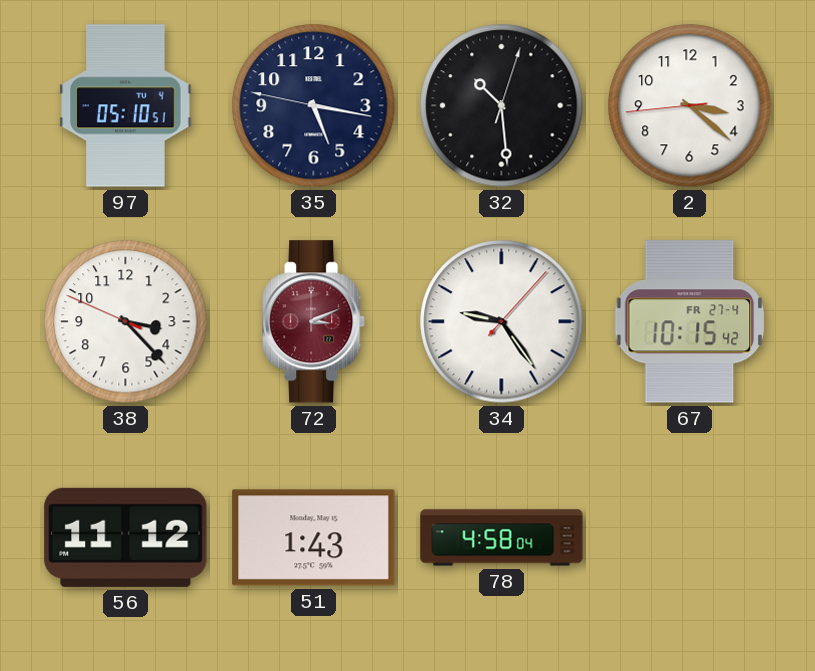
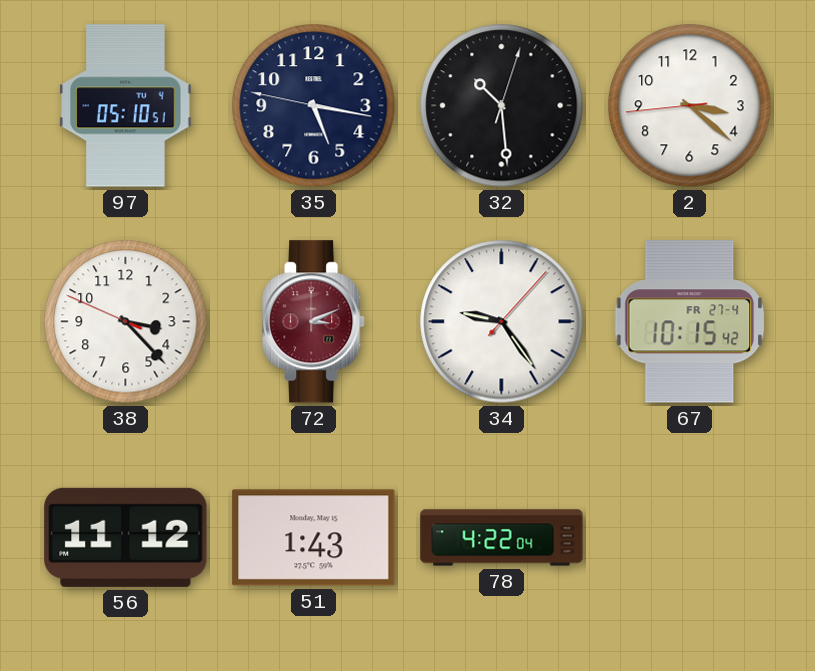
78: 4:58 -> 4:22 (502, 538)
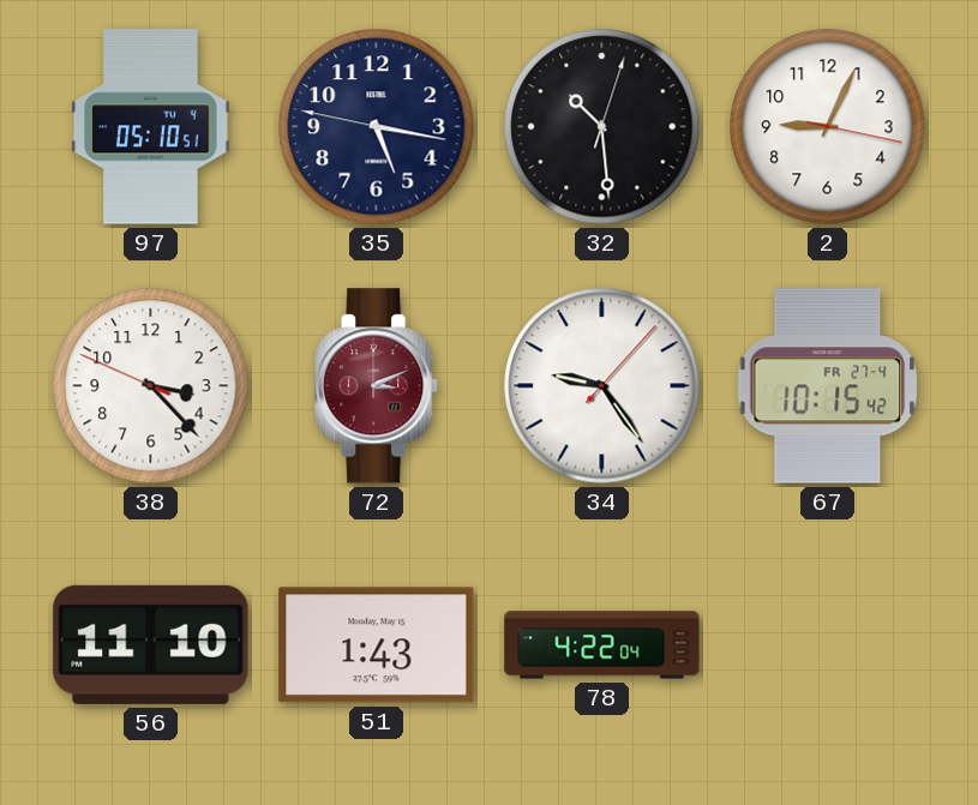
2: 3:21 -> 9:04 (828, 127)
56: 11:12 -> 11:10 (151, 644)
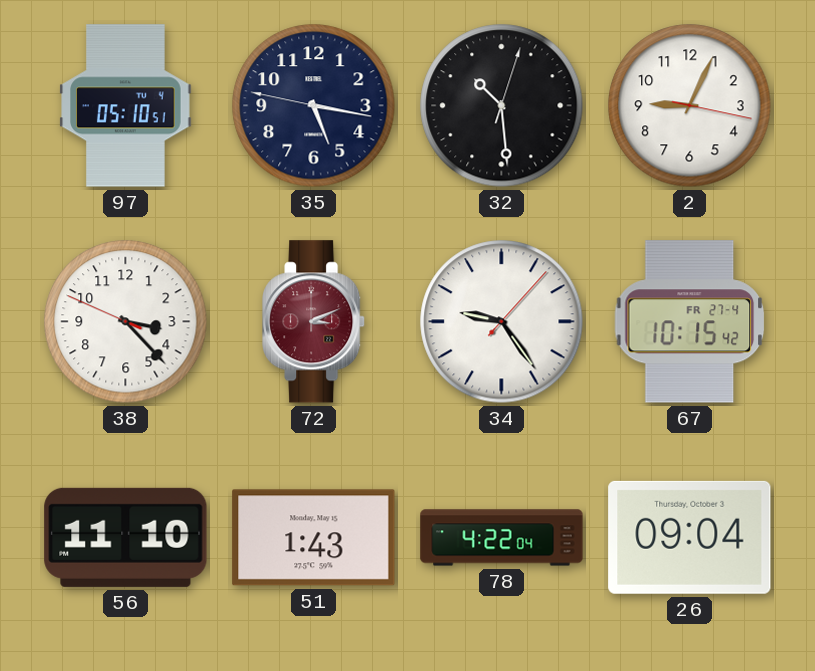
26: none -> 09:04 (690, 537)
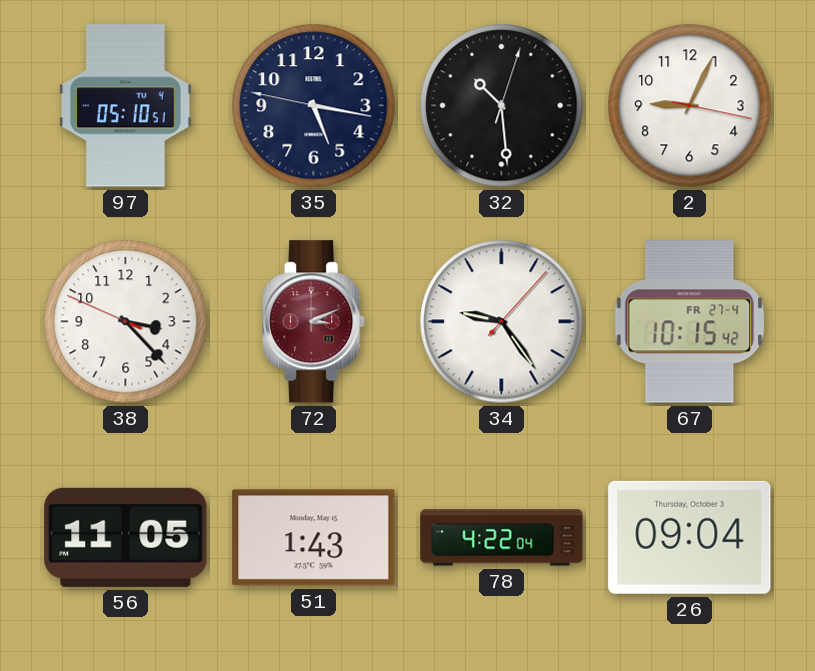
56: 11:10 -> 11:05 (126, 537)
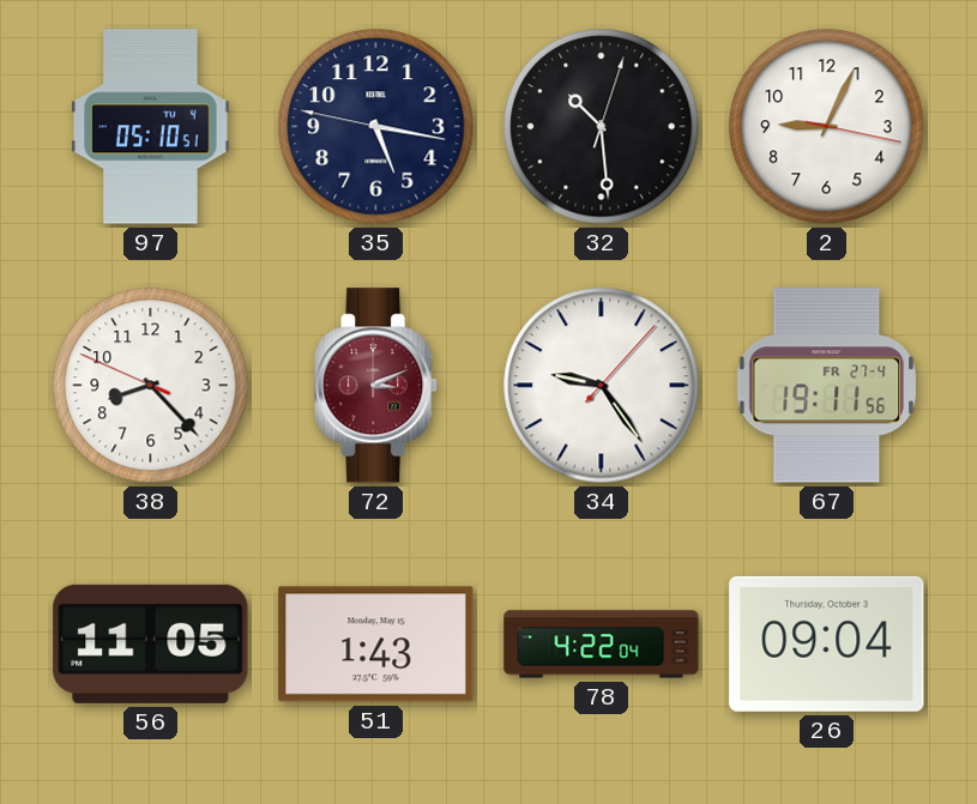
38: 3:22 -> 8:22 (151, 386)
67: 10:15 -> 19:11 (827, 386)
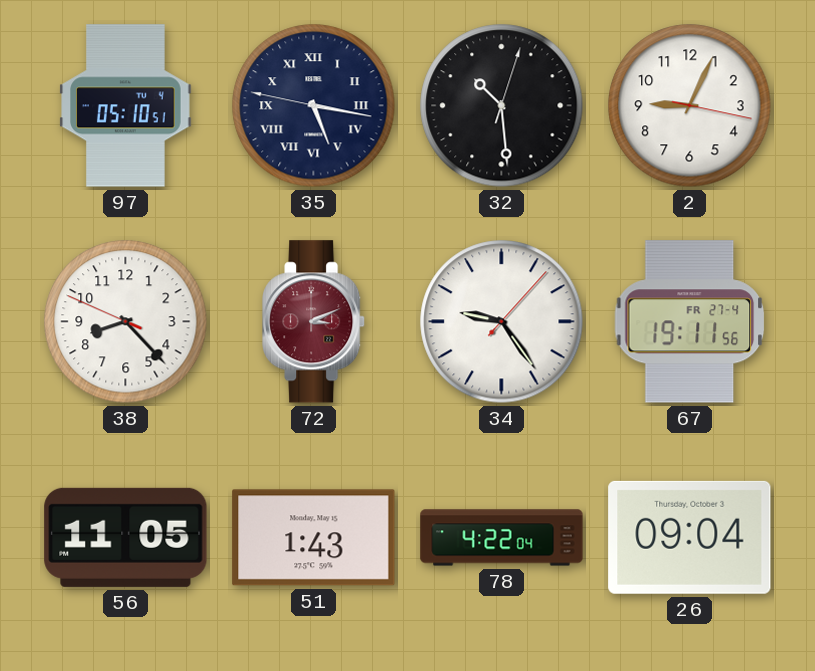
35 numerals: Arabic -> Roman (314, 106)
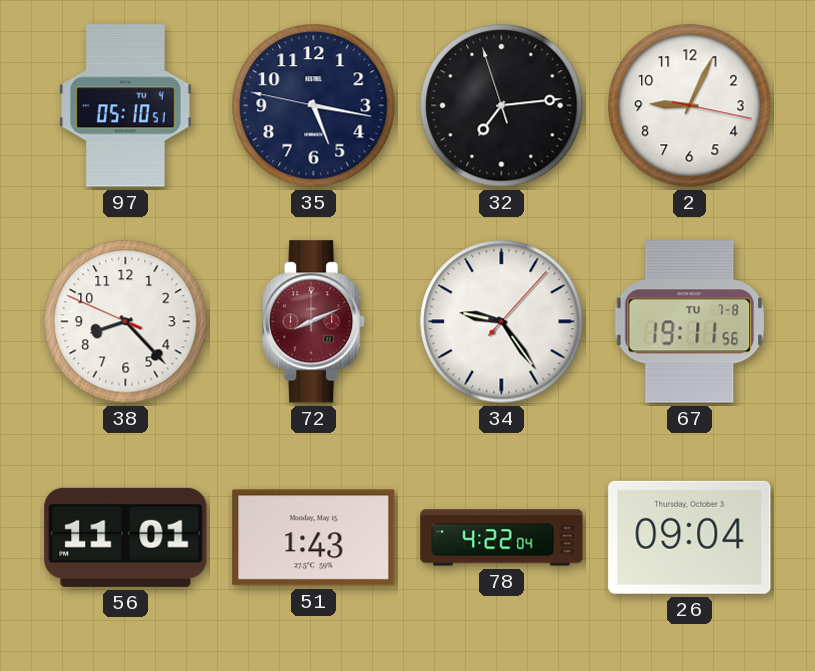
35 numerals: Roman -> Arabic (314, 106)
32: 10:29 -> 7:13 (502, 106)
72: 3:11 -> 8:11 (314, 322)
67 date: FR 27-4 -> TU 7-8 (690, 322)
56: 11:05 -> 11:01 (126, 537)
